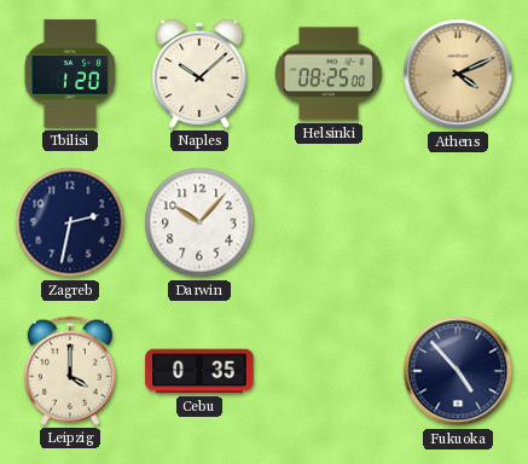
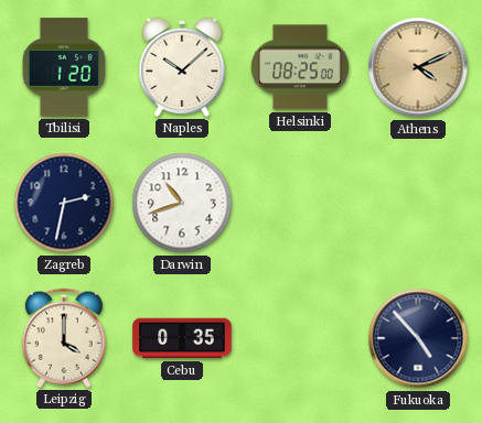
Darwin: 10:07 -> 10:42 (182, 203)
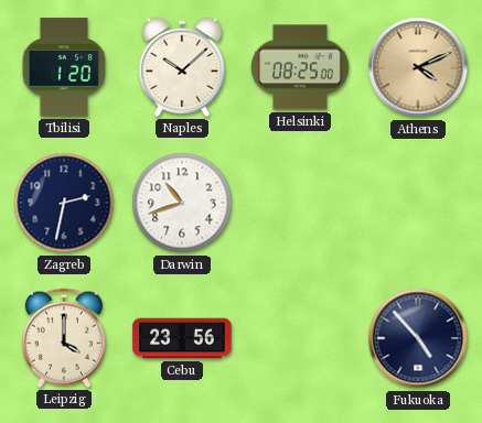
Cebu: 0:35 -> 23:56 (182, 338)
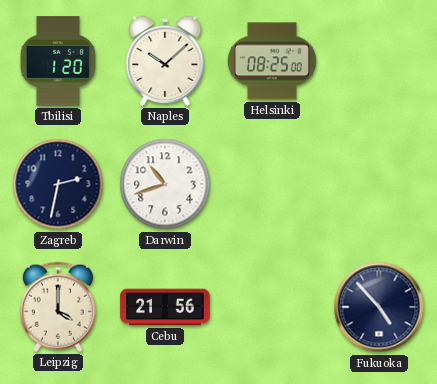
Athens: 4:11 -> none (418, 67)
Cebu: 23:56 -> 21:56 (165, 307)
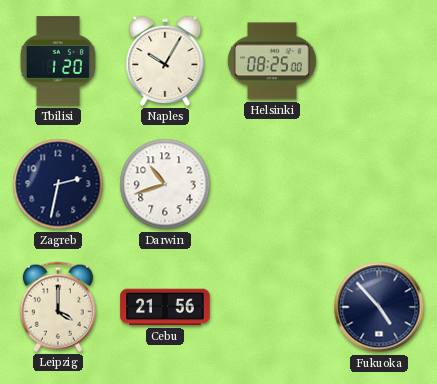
Naples: 10:08 -> 10:05 (165, 61)
